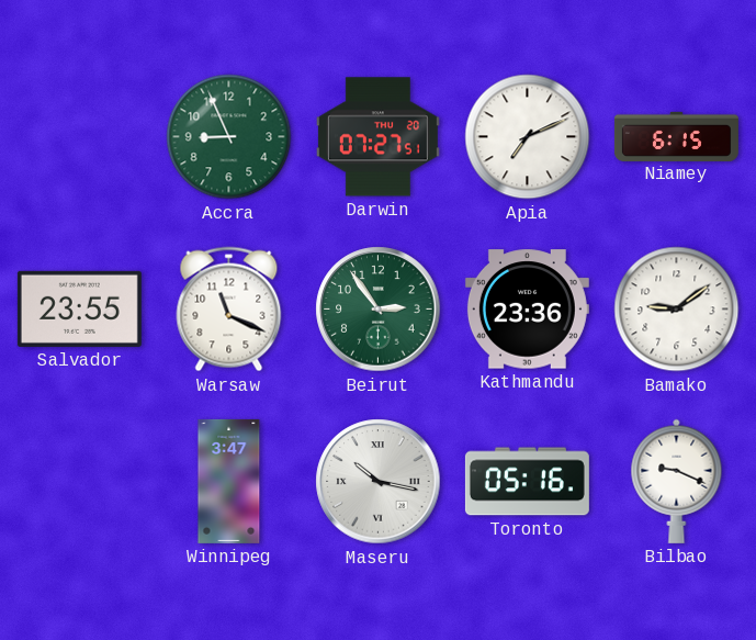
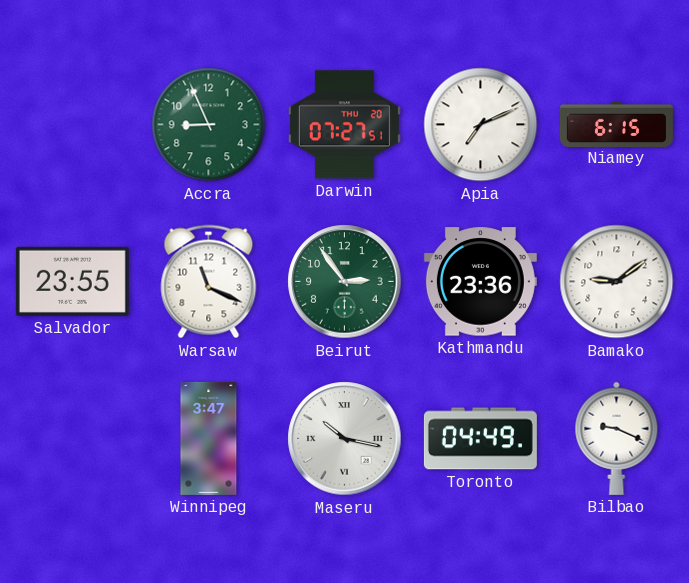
Toronto: 05:16 -> 04:49 (480, 439)
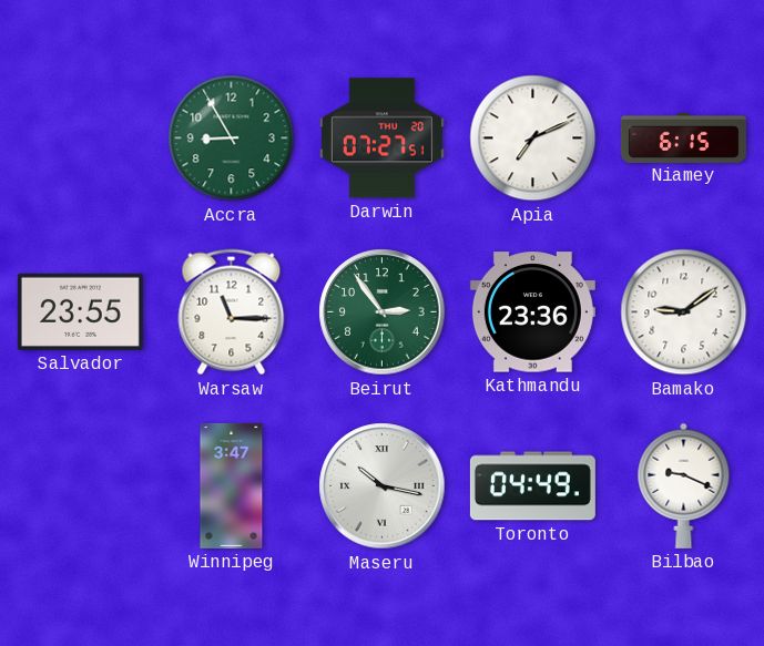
Accra: 8:56 -> 8:55 (232, 139)
Warsaw: 11:19 -> 11:15 (232, 312)
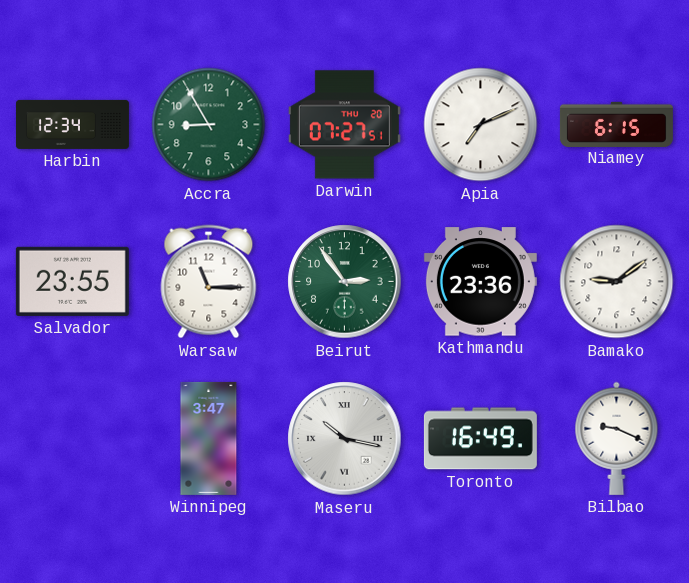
Harbin: none -> 12:34 (72, 124)
Toronto: 04:49 -> 16:49 (480, 439)
